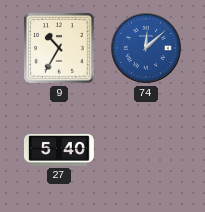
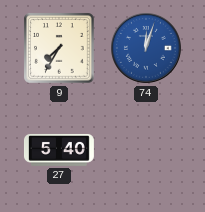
9: 10:35 -> 7:35 (59, 48)
74: 12:08 -> 12:03 (147, 49)
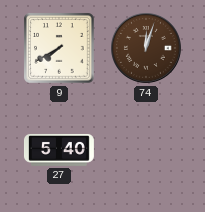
9: 7:35 -> 7:40 (59, 48)
74 dial: blue -> brown (147, 49)
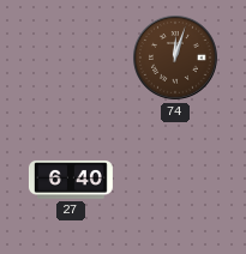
9: 7:40 -> none (59, 48)
27: 5:40 -> 6:40 (71, 180)
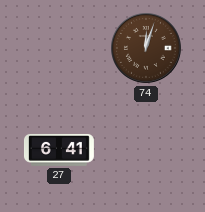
27: 6:40 -> 6:41 (59, 150)
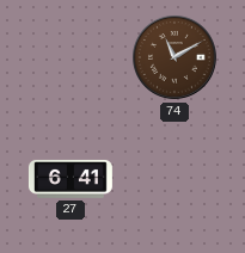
74: 12:03 -> 11:10 (176, 58)
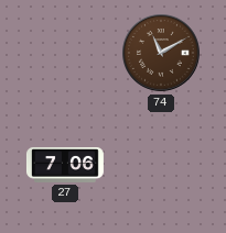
27: 6:41 -> 7:06 (65, 165)
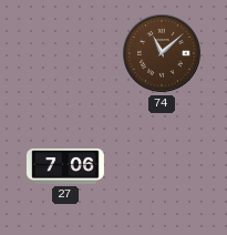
74: 11:10 -> 11:08 (163, 54)
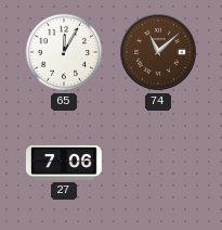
65: none -> 12:05 (64, 52)
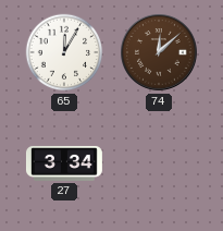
74: 11:08 -> 12:08 (160, 53)
27: 7:06 -> 3:34 (64, 163)
